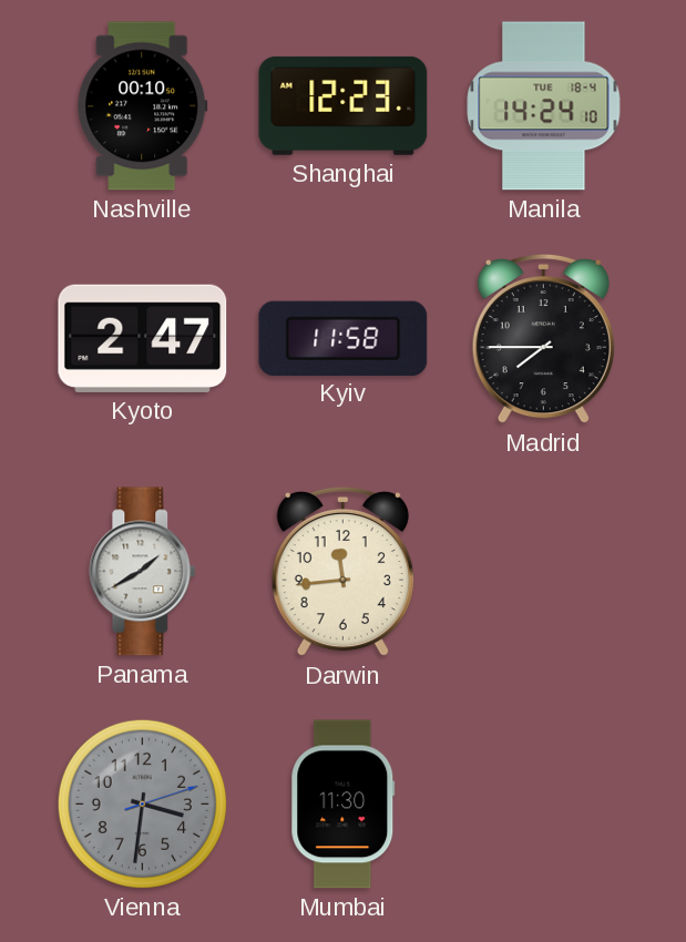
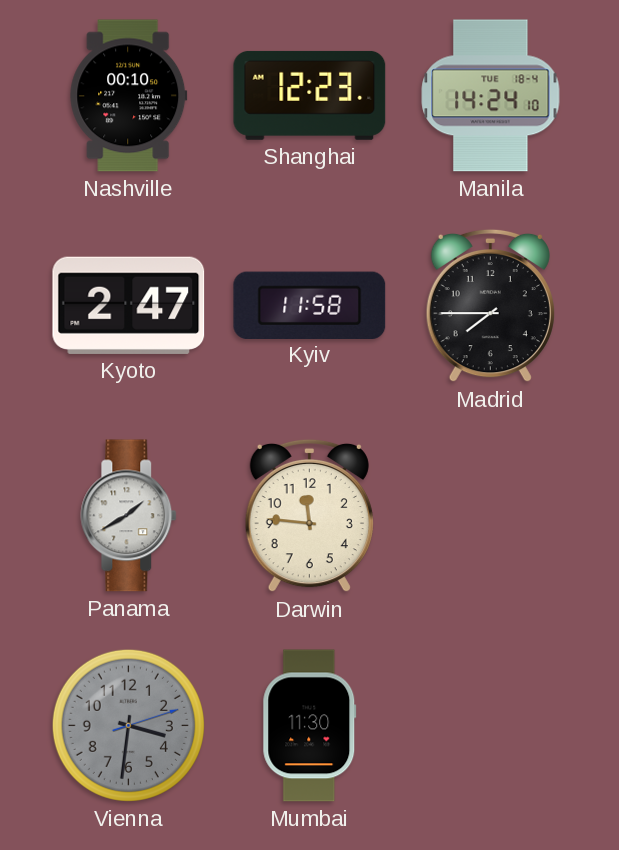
Darwin: 11:44 -> 11:46 (309, 516)
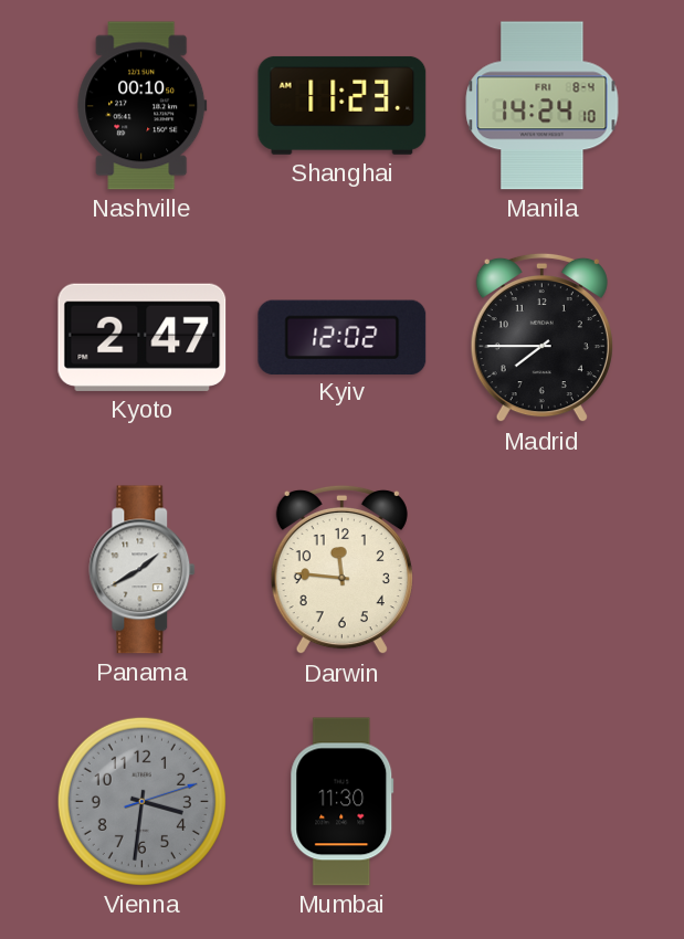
Shanghai: 12:23 -> 11:23 (343, 105)
Manila date: TUE 18-4 -> FRI 8-4 (543, 106)
Kyiv: 11:58 -> 12:02 (343, 337)
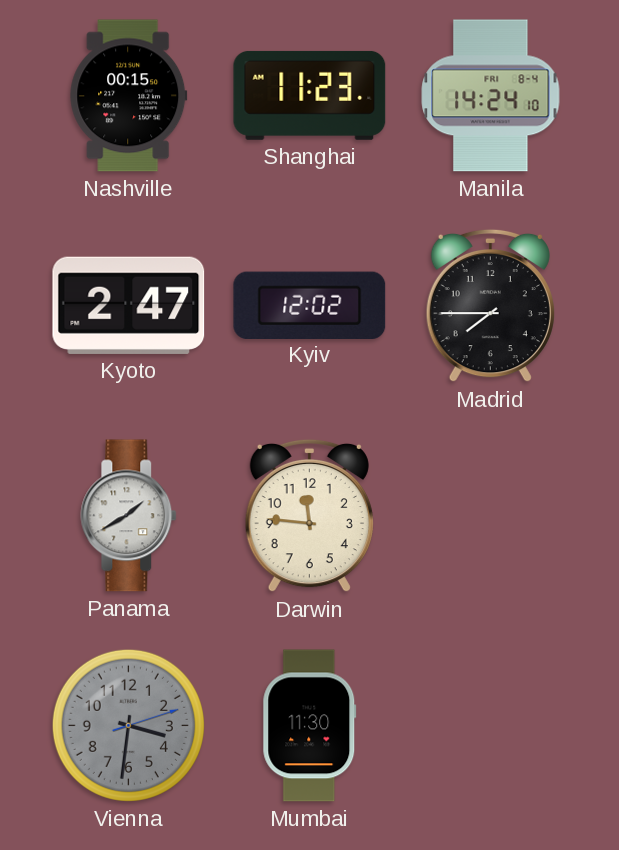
Nashville: 00:10 -> 00:15 (129, 96)
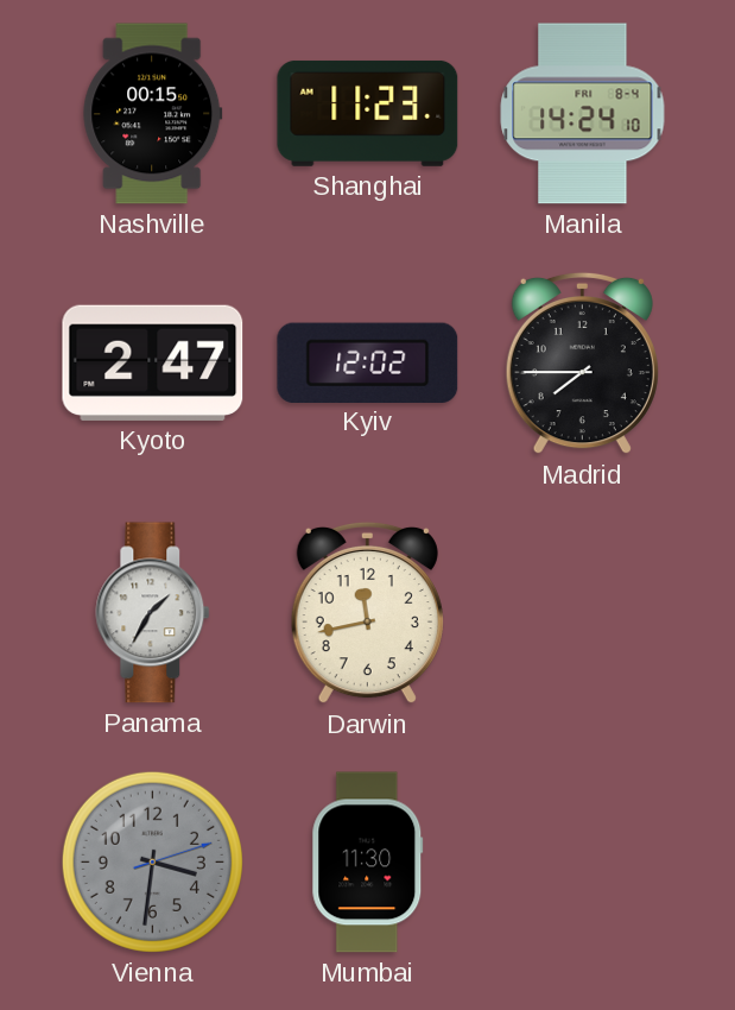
Panama: 1:40 -> 1:35 (153, 613)
Darwin: 11:46 -> 11:43 (367, 613)
